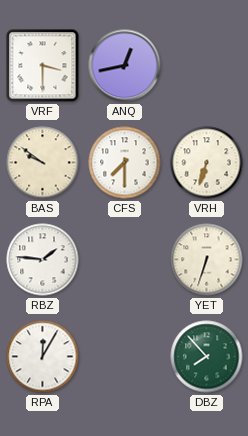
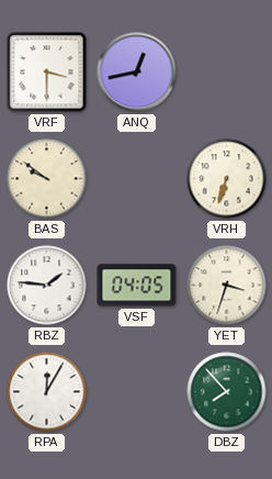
CFS: 7:30 -> none (125, 163)
VSF: none -> 04:05 (137, 286)
YET: 6:33 -> 3:33 (227, 286)
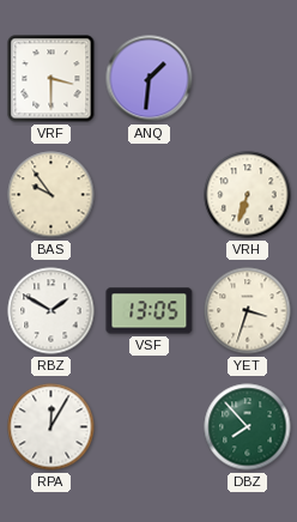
ANQ: 12:43 -> 1:31 (150, 79)
BAS: 9:51 -> 9:54 (51, 195)
RBZ: 1:46 -> 1:50 (51, 311)
VSF: 04:05 -> 13:05 (150, 311)
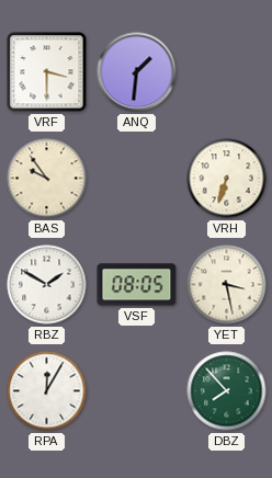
VSF: 13:05 -> 08:05 (137, 285)
YET: 3:33 -> 3:28 (227, 285)
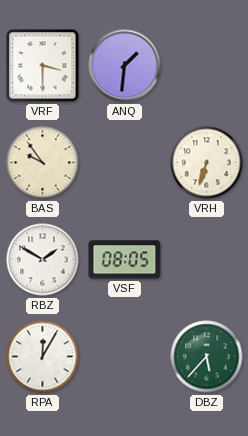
YET: 3:28 -> none (227, 285)
DBZ: 7:53 -> 5:37 (207, 357)
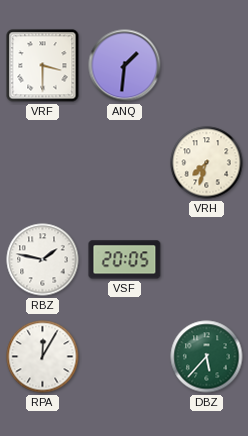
BAS: 9:54 -> none (43, 163)
VRH: 6:33 -> 7:33 (207, 163)
RBZ: 1:50 -> 1:47 (43, 260)
VSF: 08:05 -> 20:05 (125, 260)
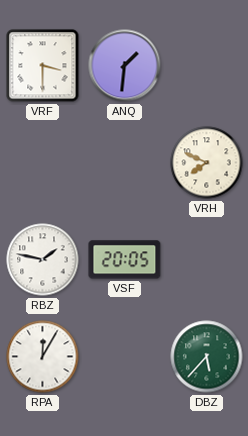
VRH: 7:33 -> 7:49 (207, 163)
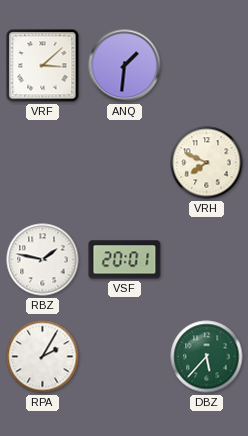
VRF: 3:30 -> 3:08 (43, 66)
VSF: 20:05 -> 20:01 (125, 260)
RPA: 12:05 -> 2:05 (43, 357)
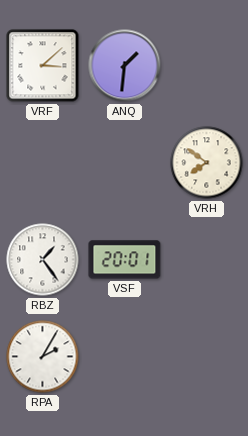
VRH: 7:49 -> 7:51 (207, 163)
RBZ: 1:47 -> 1:24 (43, 260)
DBZ: 5:37 -> none (207, 357)
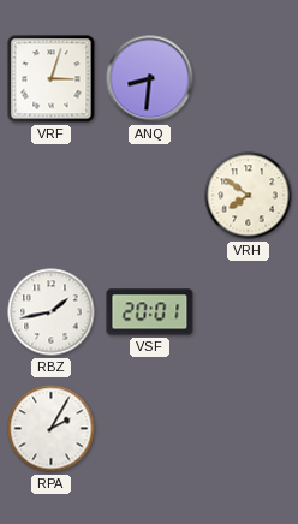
VRF: 3:08 -> 3:03 (52, 79)
ANQ: 1:31 -> 8:31 (150, 79)
RBZ: 1:24 -> 1:43 (52, 312)
